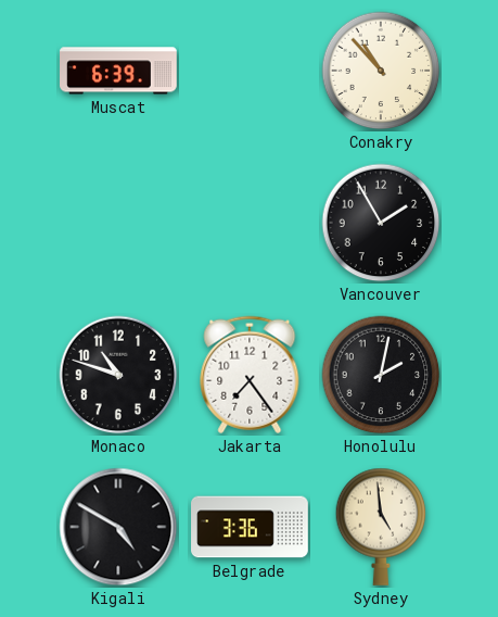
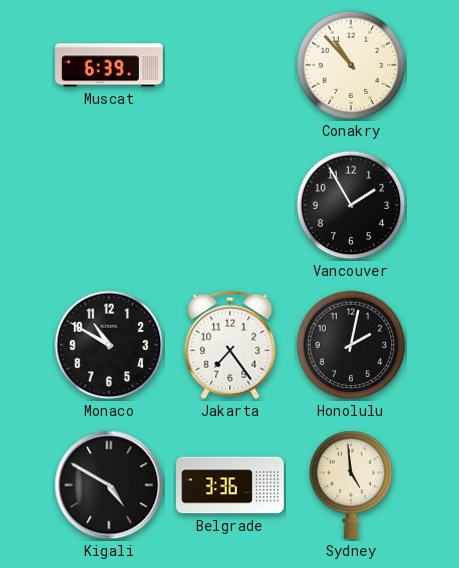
Monaco: 10:48 -> 10:50 (109, 345)
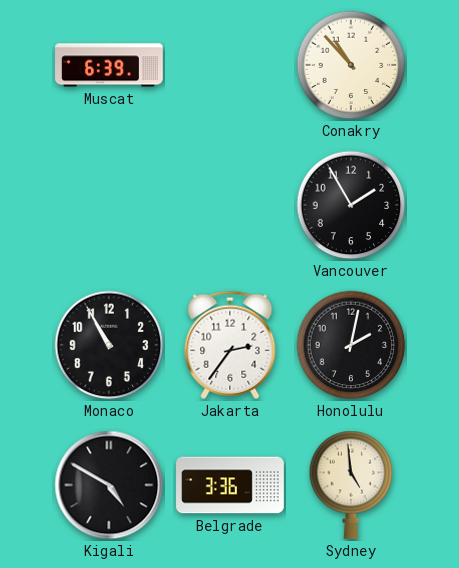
Monaco: 10:50 -> 10:55 (109, 345)
Jakarta: 7:24 -> 2:36 (230, 345)
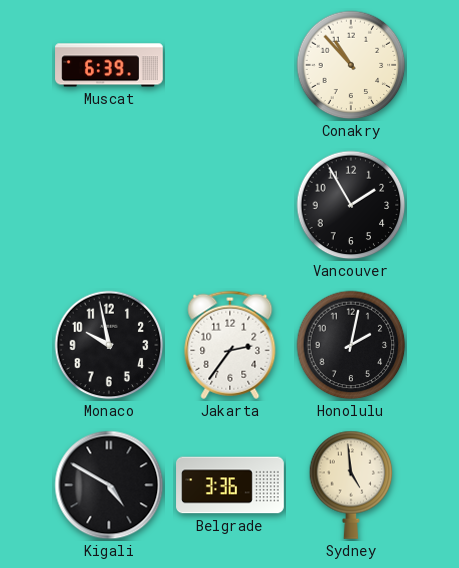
Monaco: 10:55 -> 9:58 (109, 345)
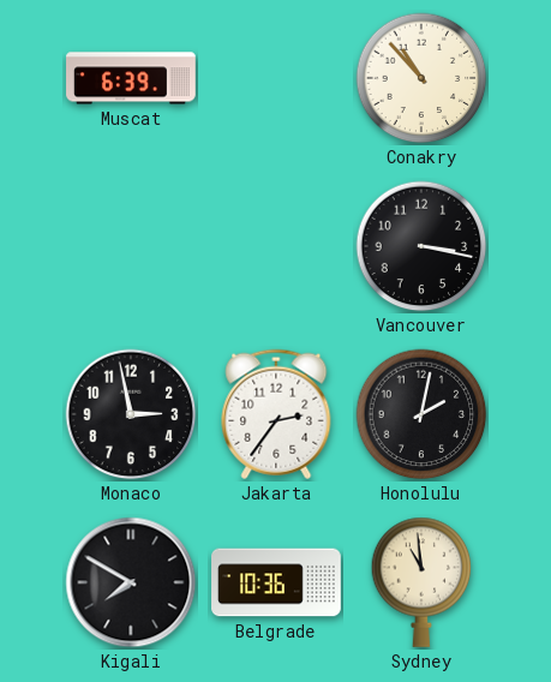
Vancouver: 1:55 -> 3:17 (421, 246)
Monaco: 9:58 -> 2:58 (131, 414)
Kigali: 4:50 -> 7:50 (131, 582)
Belgrade: 3:36 -> 10:36 (276, 582)
Sydney: 4:59 -> 10:59 (421, 582)
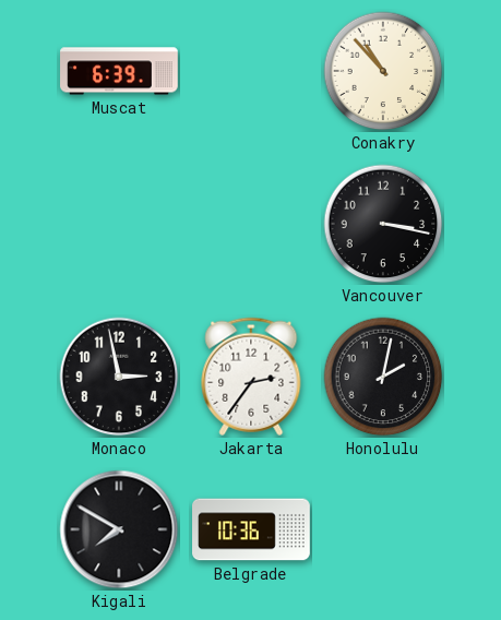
Sydney: 10:59 -> none (421, 582)
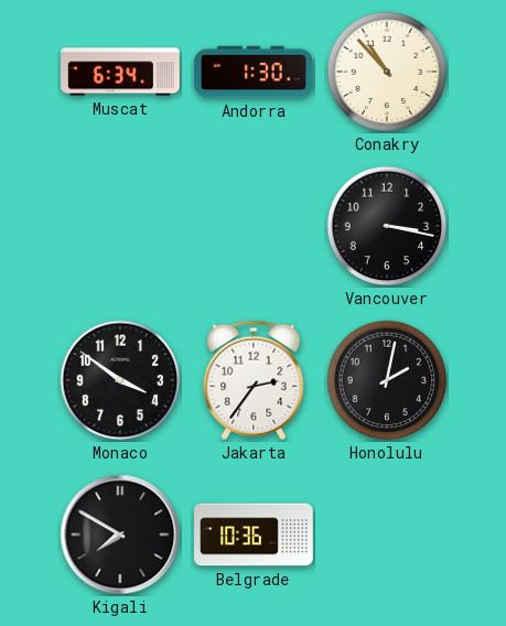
Muscat: 6:39 -> 6:34 (120, 72)
Andorra: none -> 1:30 (254, 72)
Monaco: 2:58 -> 3:51 (120, 380)
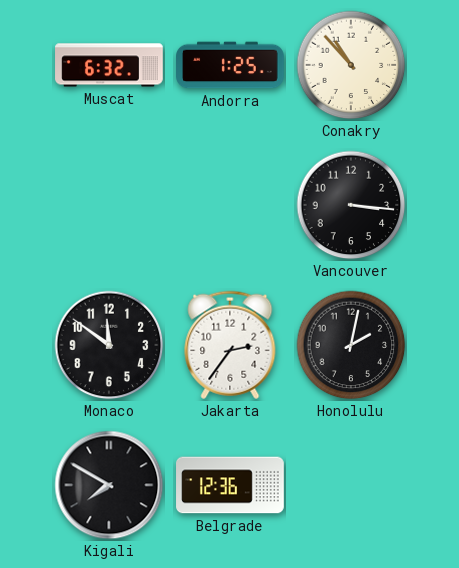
Muscat: 6:34 -> 6:32 (109, 65)
Andorra: 1:30 -> 1:25 (230, 65)
Vancouver: 3:17 -> 3:16 (351, 205)
Monaco: 3:51 -> 11:51 (109, 345)
Belgrade: 10:36 -> 12:36 (230, 485)
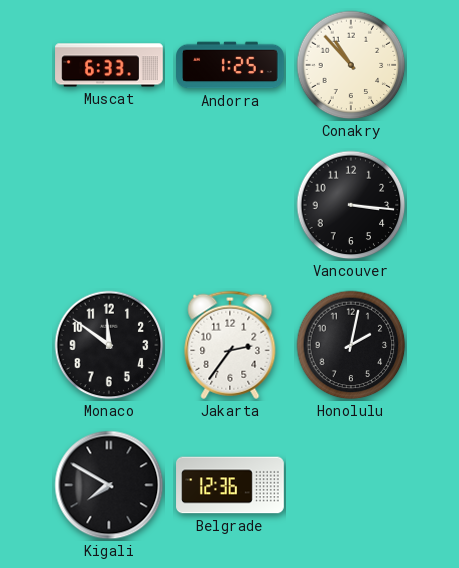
Muscat: 6:32 -> 6:33 (109, 65)
